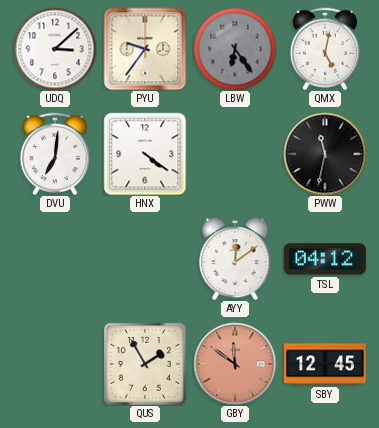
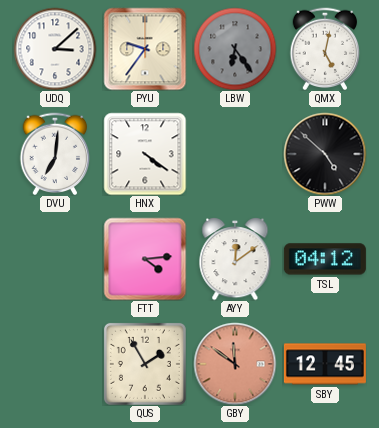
PWW: 11:32 -> 4:52 (325, 154)
FTT: none -> 4:14 (145, 259)
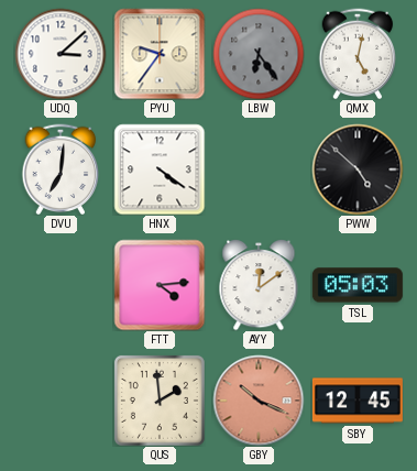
TSL: 04:12 -> 05:03 (358, 285)
QUS: 1:55 -> 1:59 (160, 401)
GBY: 11:51 -> 10:19 (259, 401)
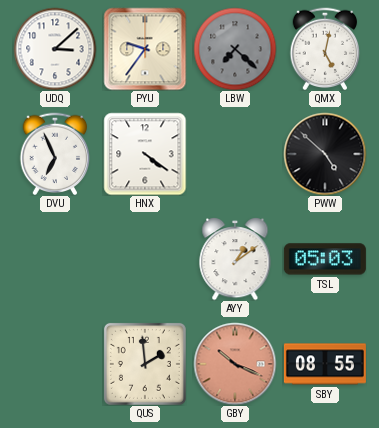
LBW: 6:24 -> 7:22 (235, 49)
DVU: 7:01 -> 6:56 (55, 154)
FTT: 4:14 -> none (160, 285)
AYY: 12:09 -> 1:09 (235, 259)
SBY: 12:45 -> 08:55 (325, 364)
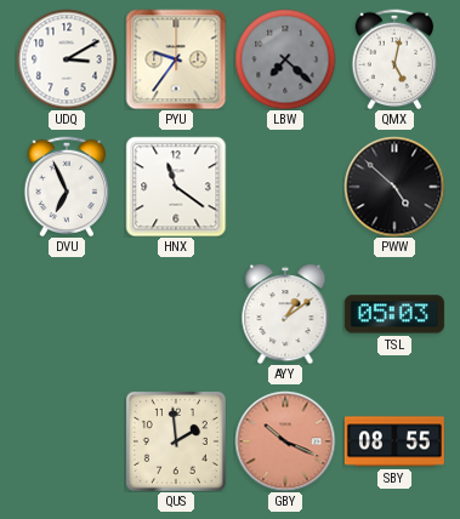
UDQ: 3:08 -> 3:10 (67, 59)
HNX: 4:21 -> 11:21 (176, 187)
